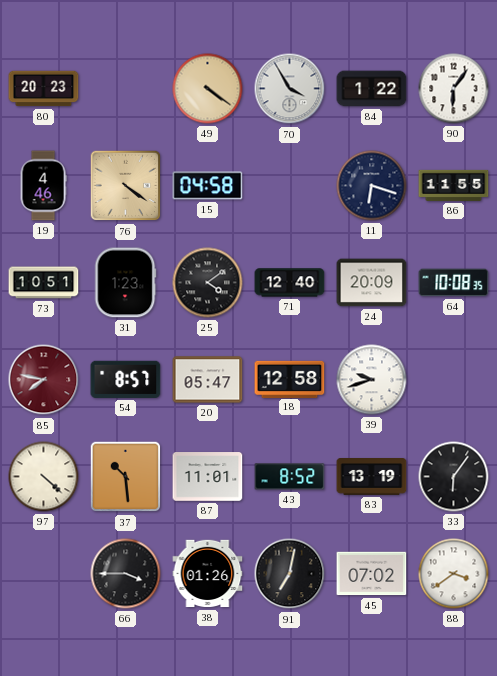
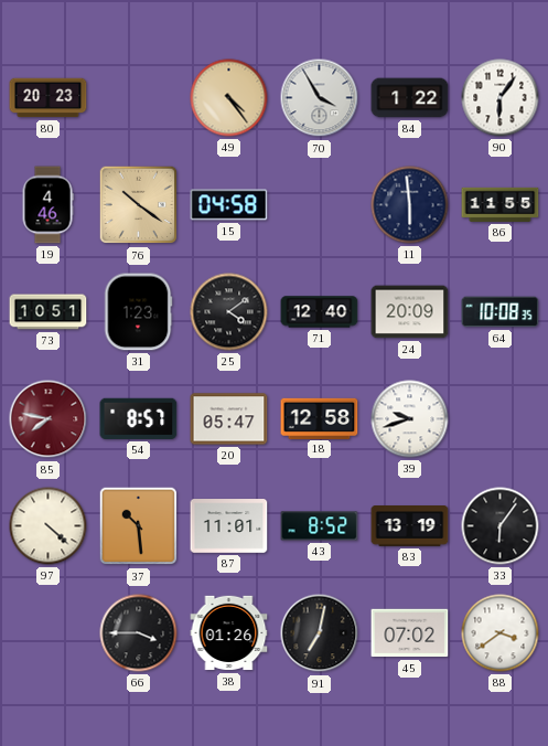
49: 4:21 -> 4:24 (229, 98)
76: 4:21 -> 10:21 (139, 205)
11: 6:18 -> 5:59 (410, 205)
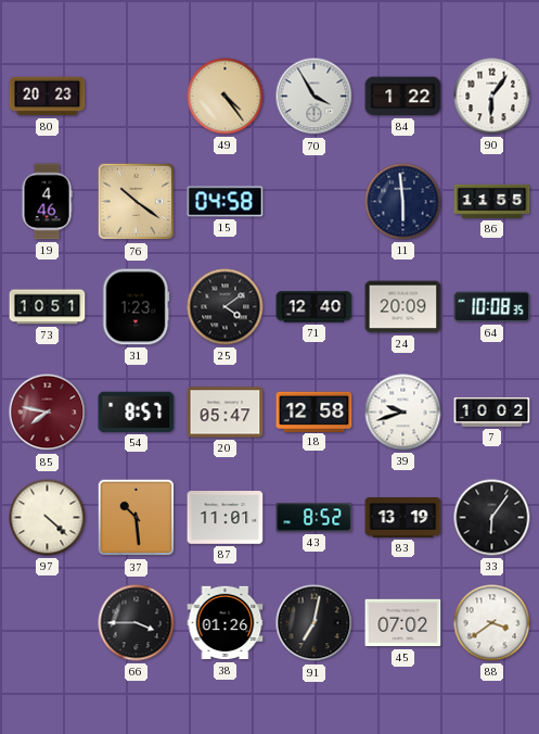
7: none -> 10:02 (492, 412)
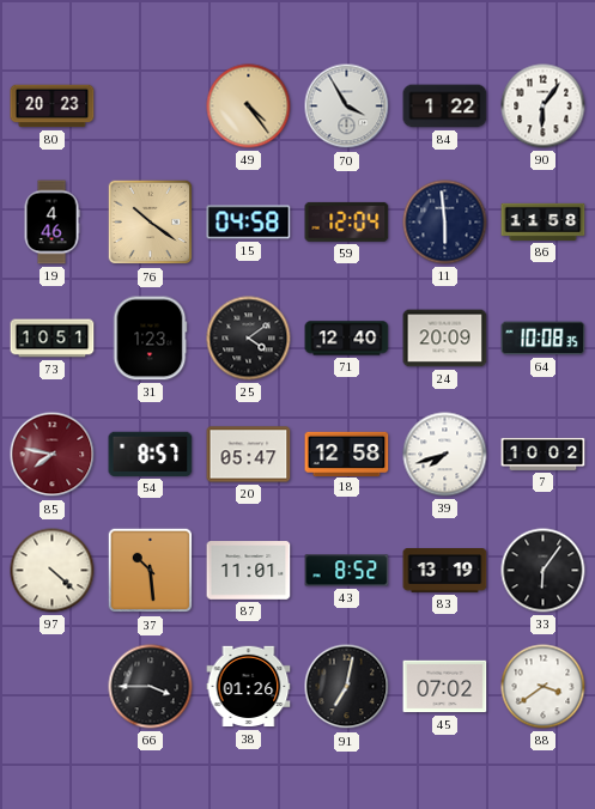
59: none -> 12:04 (347, 221)
86: 11:55 -> 11:58 (544, 221)
39: 9:42 -> 7:42 (445, 455)
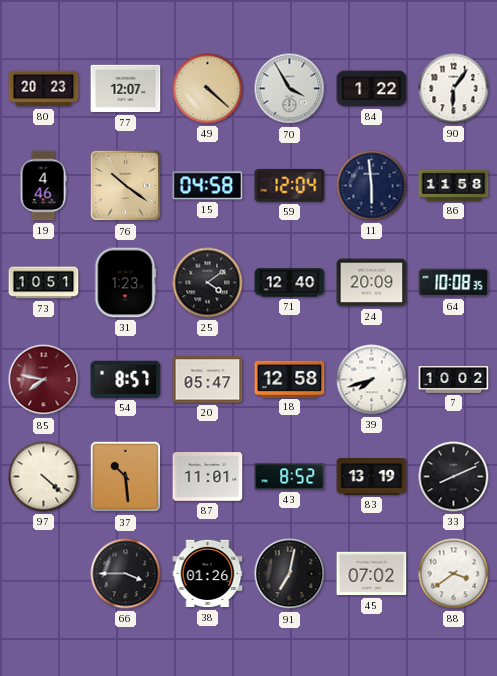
77: none -> 12:07 (126, 89)
49: 4:24 -> 4:22 (208, 89)
33: 6:06 -> 8:11 (454, 477)
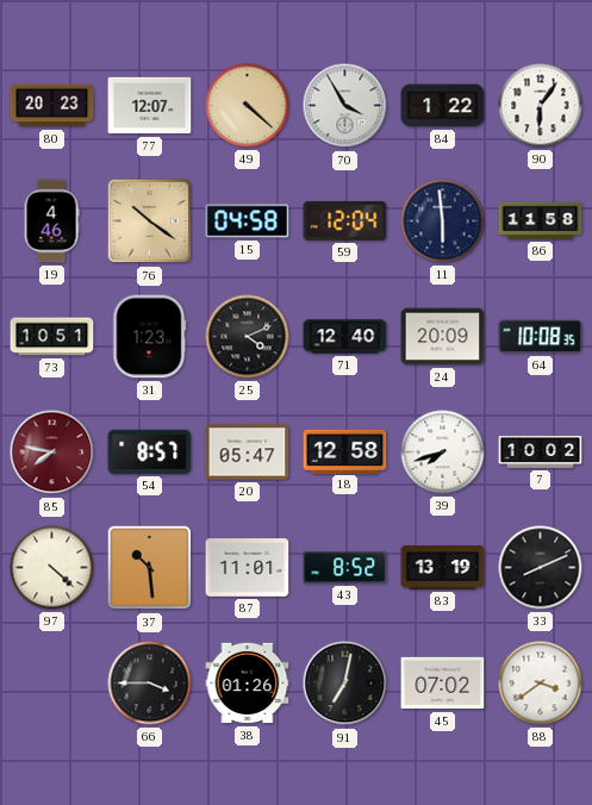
25: 4:09 -> 4:11 (248, 337)
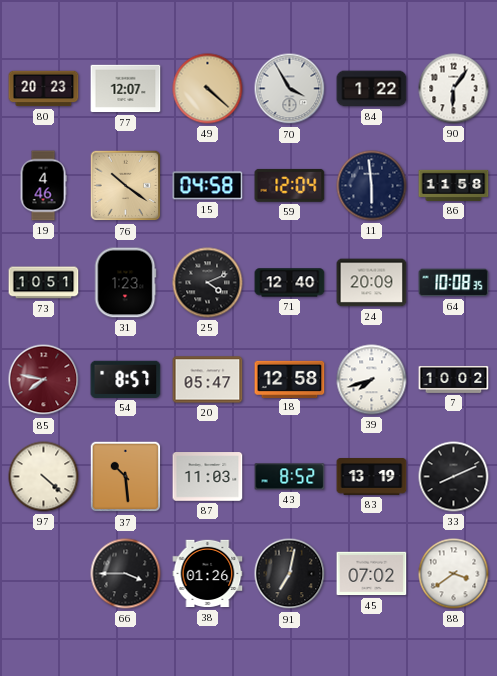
87: 11:01 -> 11:03 (208, 477)
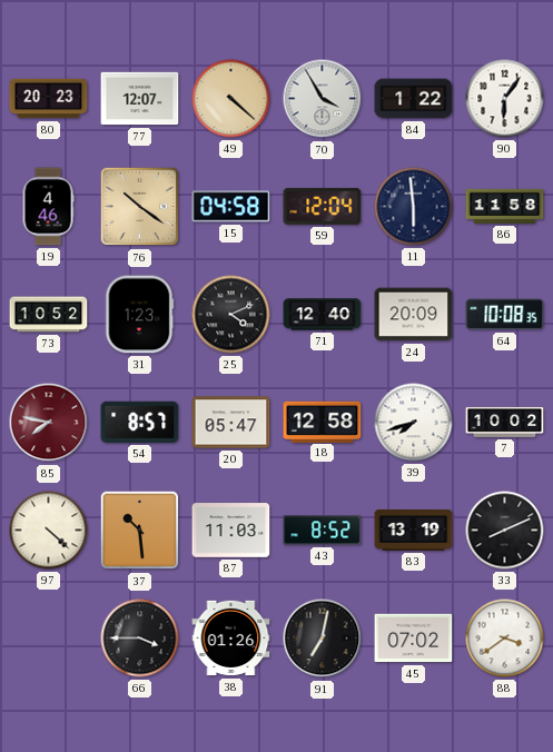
73: 10:51 -> 10:52 (49, 315)
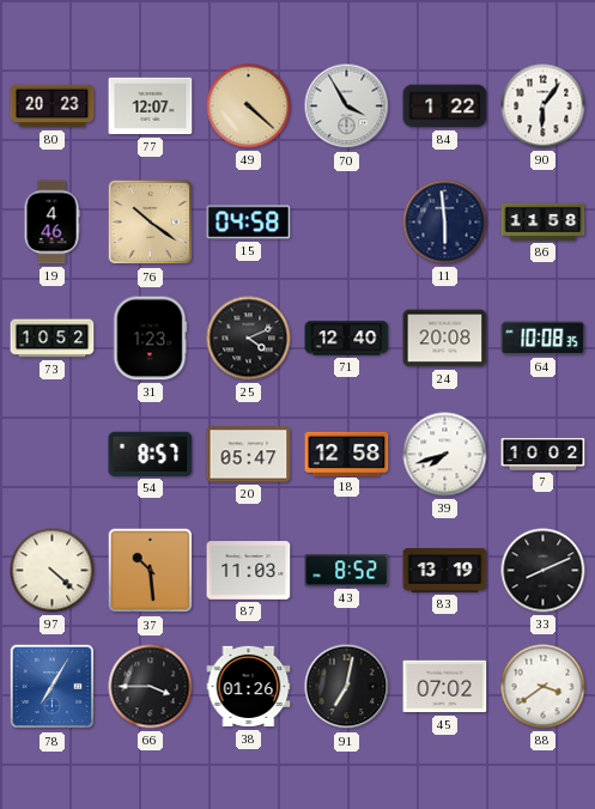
59: 12:04 -> none (323, 206)
24: 20:09 -> 20:08 (445, 339)
85: 7:47 -> none (49, 423)
78: none -> 7:05 (53, 687)
